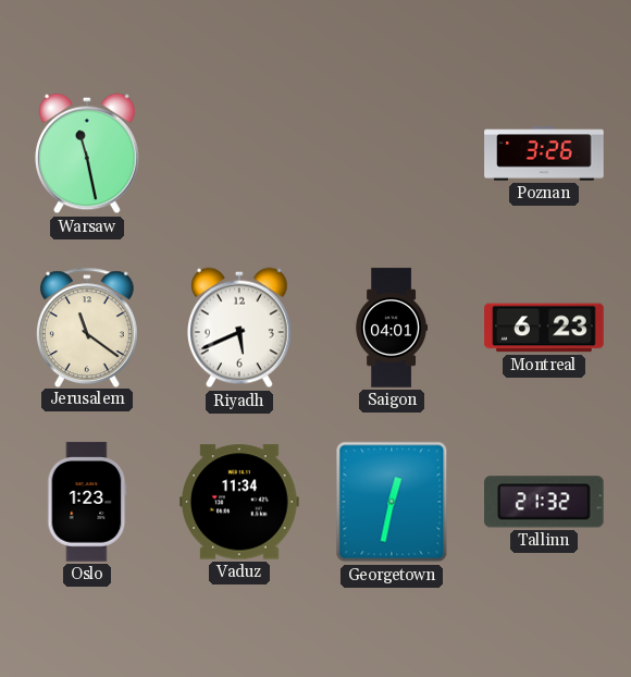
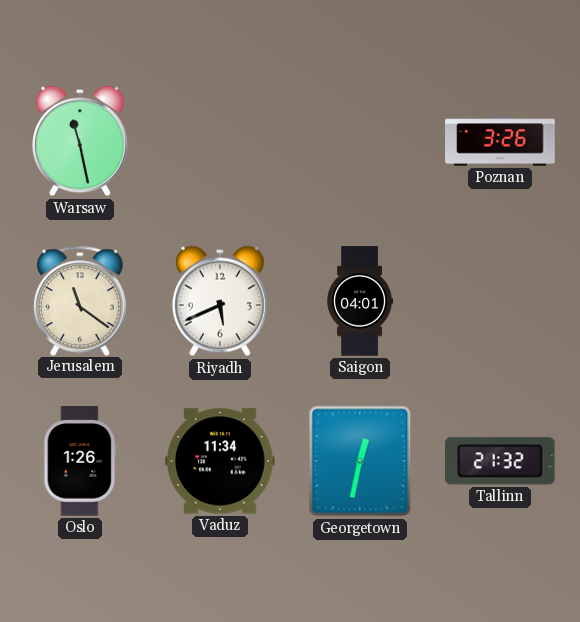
Montreal: 6:23 -> none (544, 328)
Oslo: 1:23 -> 1:26 (80, 461)
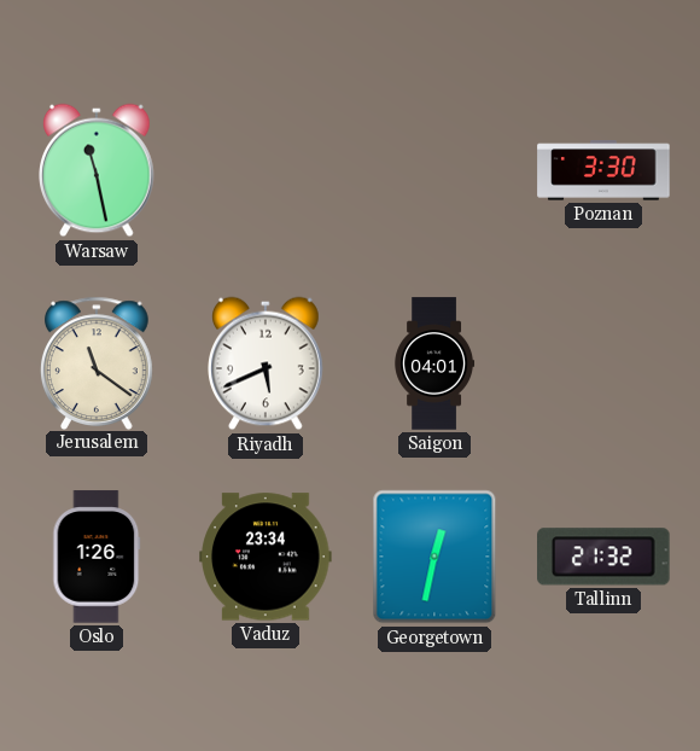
Poznan: 3:26 -> 3:30 (603, 170)
Vaduz: 11:34 -> 23:34 (266, 557)
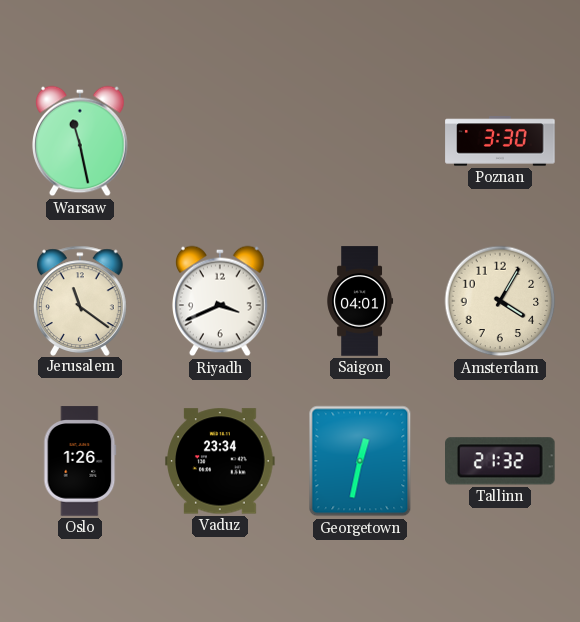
Riyadh: 5:41 -> 3:41 (221, 301)
Amsterdam: none -> 4:05 (500, 301)
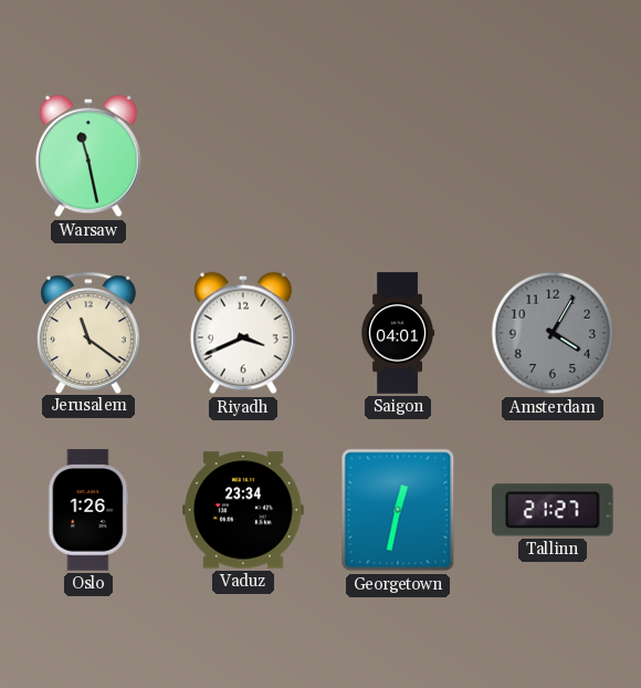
Poznan: 3:30 -> none (500, 141)
Amsterdam dial: cream -> grey (553, 333)
Tallinn: 21:32 -> 21:27 (554, 510)
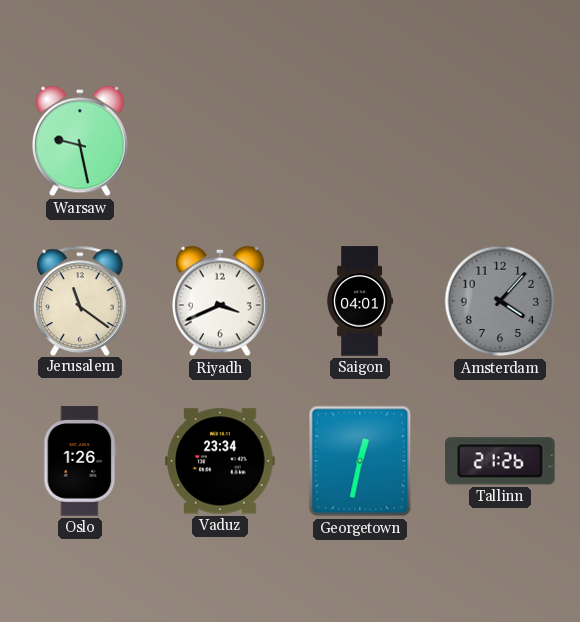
Warsaw: 11:28 -> 9:28 (81, 141)
Amsterdam: 4:05 -> 4:07 (500, 301)
Tallinn: 21:27 -> 21:26 (501, 461)
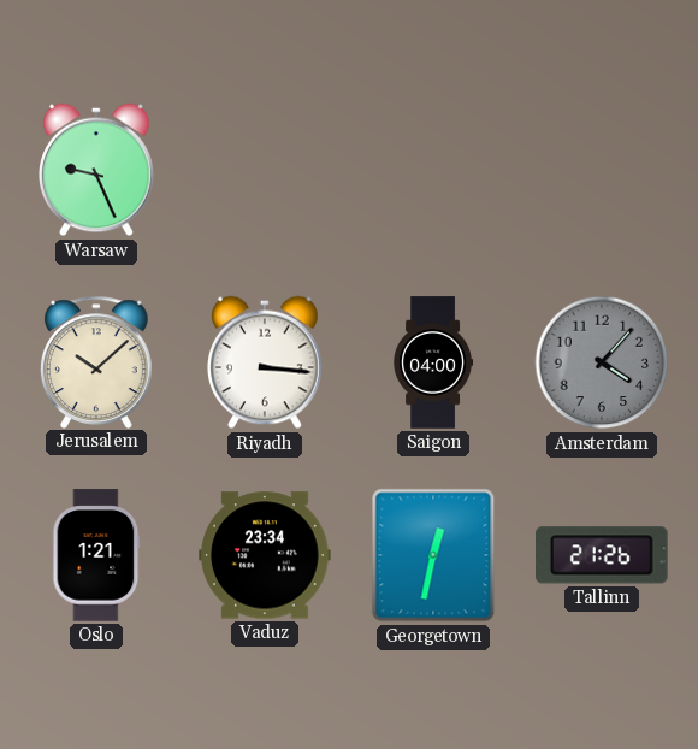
Warsaw: 9:28 -> 9:26 (97, 170)
Jerusalem: 11:21 -> 10:08 (96, 361)
Riyadh: 3:41 -> 3:16 (266, 362)
Saigon: 04:01 -> 04:00 (433, 362)
Oslo: 1:26 -> 1:21 (96, 555)
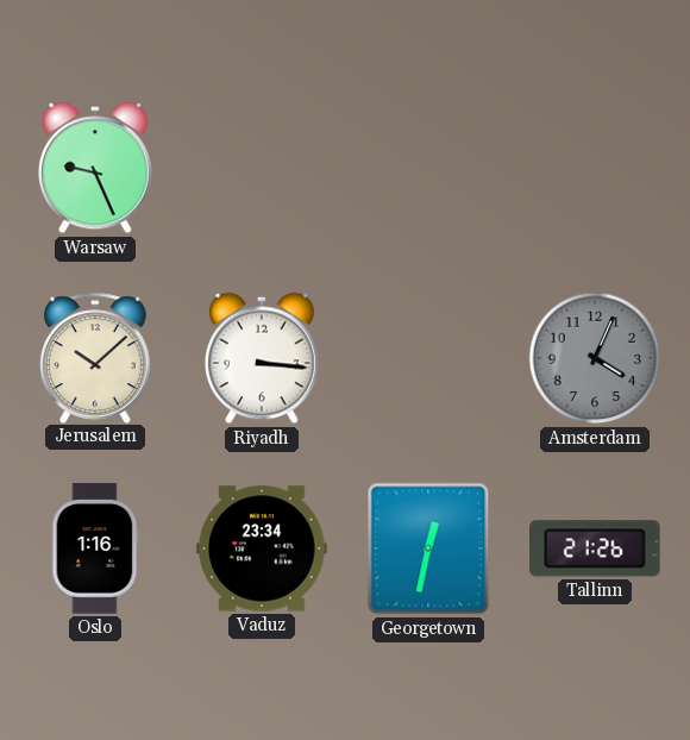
Saigon: 04:00 -> none (433, 362)
Amsterdam: 4:07 -> 4:04 (595, 358)
Oslo: 1:21 -> 1:16 (95, 548)
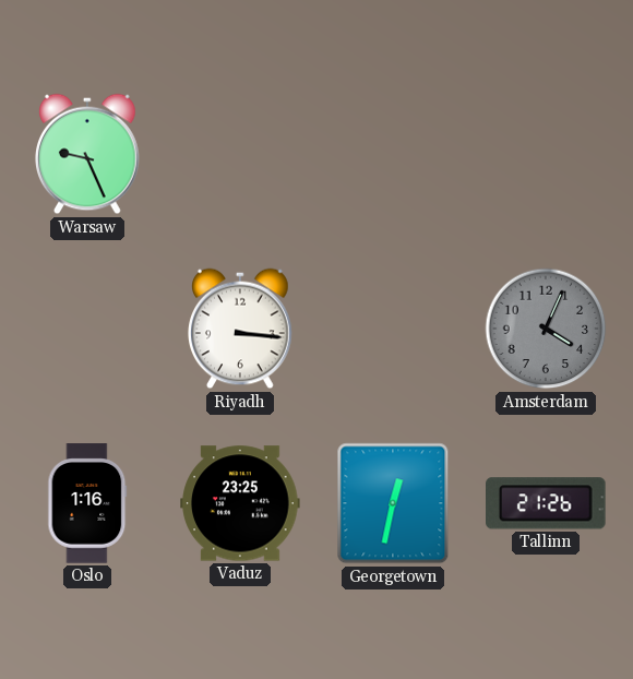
Jerusalem: 10:08 -> none (95, 357)
Vaduz: 23:34 -> 23:25 (240, 503)
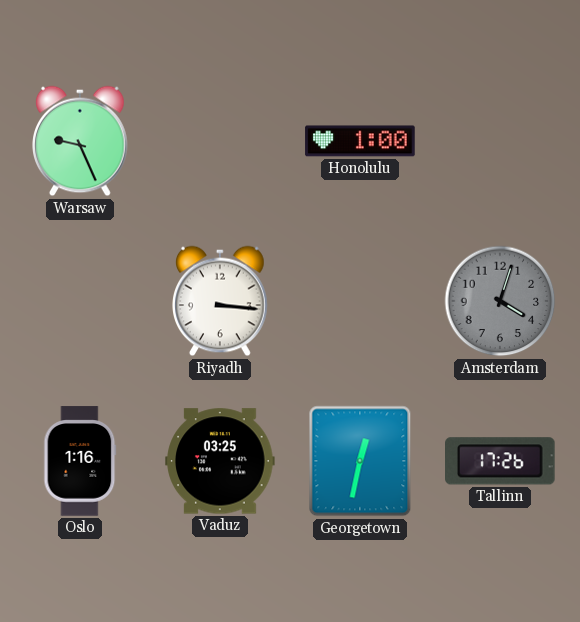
Honolulu: none -> 1:00 (360, 141)
Amsterdam: 4:04 -> 4:03 (500, 301)
Vaduz: 23:25 -> 03:25 (220, 461)
Tallinn: 21:26 -> 17:26 (501, 461)
